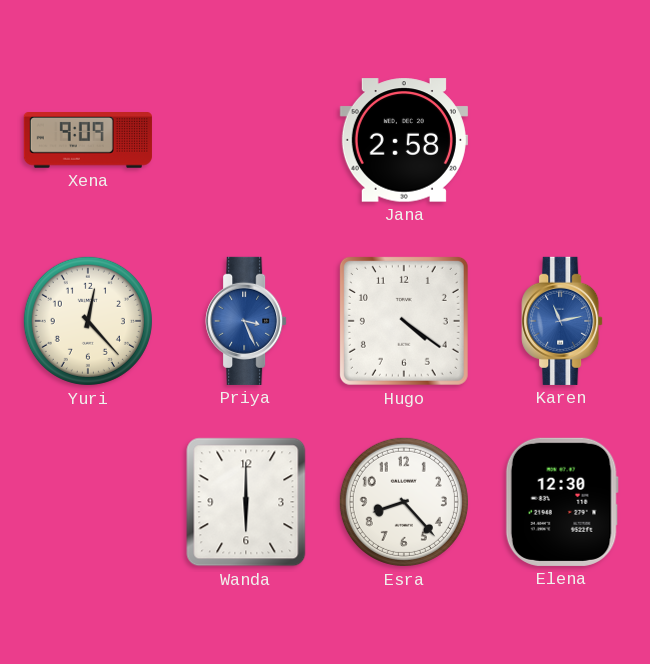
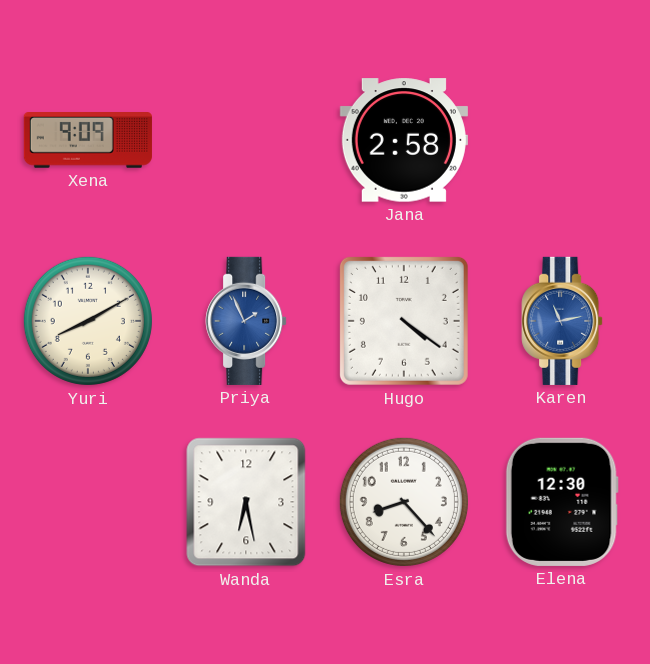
Yuri: 12:23 -> 8:10 (88, 321)
Priya: 3:26 -> 1:56 (246, 321)
Wanda: 6:00 -> 6:28 (246, 502)
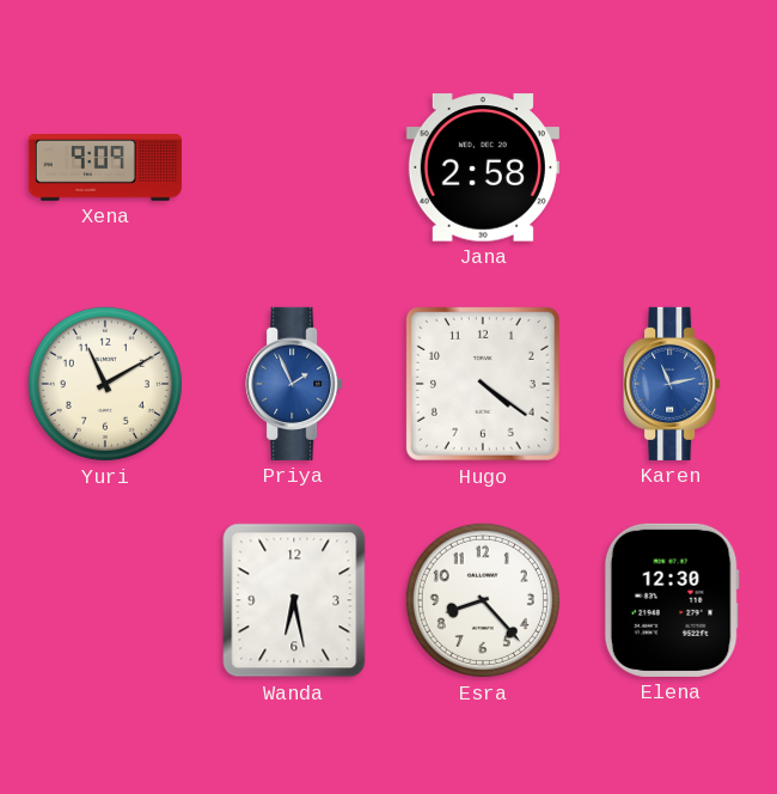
Yuri: 8:10 -> 11:10 (105, 384)
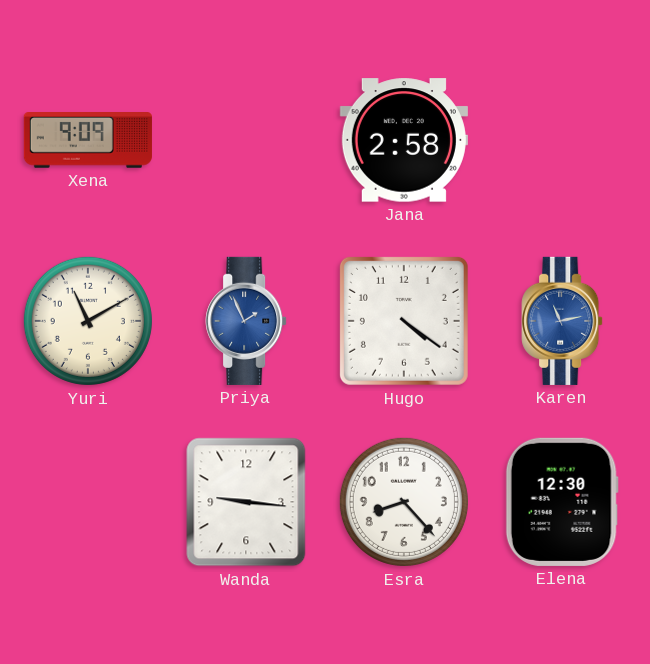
Wanda: 6:28 -> 9:16 (246, 502)
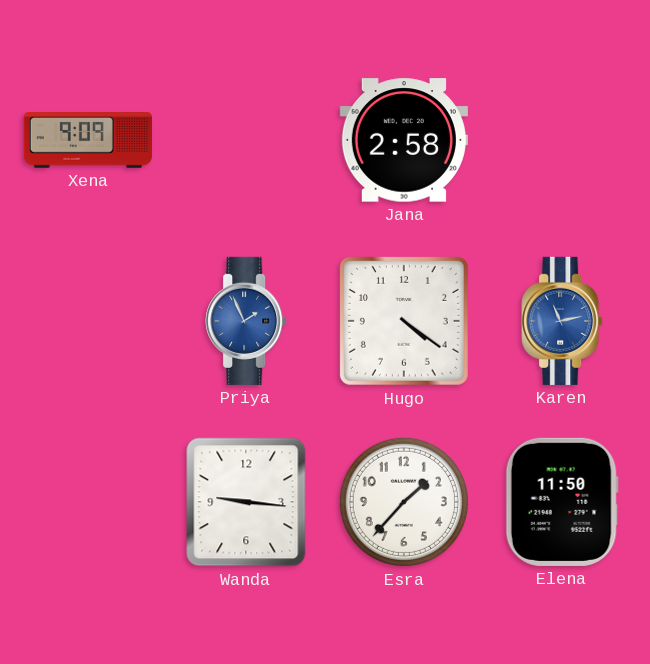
Yuri: 11:10 -> none (88, 321)
Esra: 8:23 -> 1:37 (404, 502)
Elena: 12:30 -> 11:50 (562, 502)
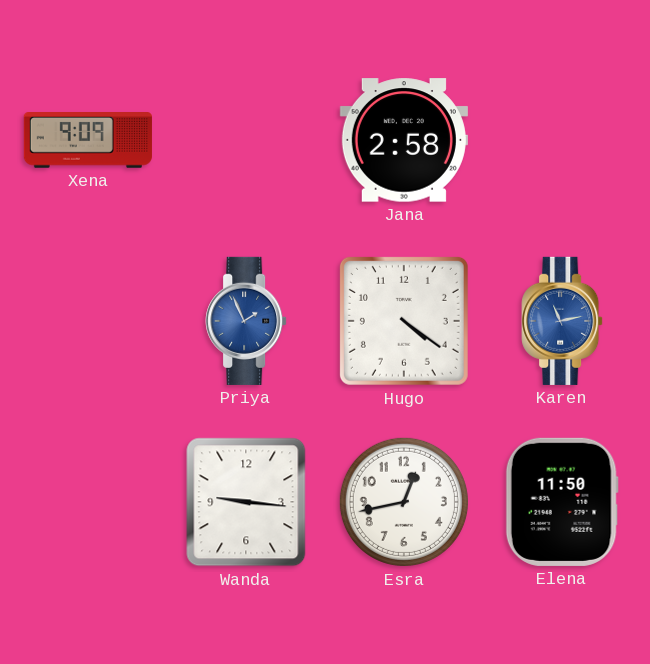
Esra: 1:37 -> 12:43 (404, 502)
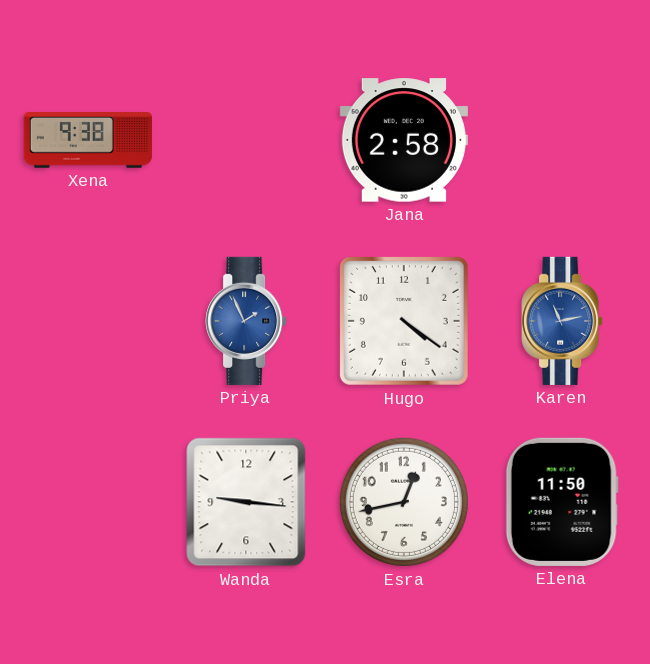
Xena: 9:09 -> 9:38 (88, 141)
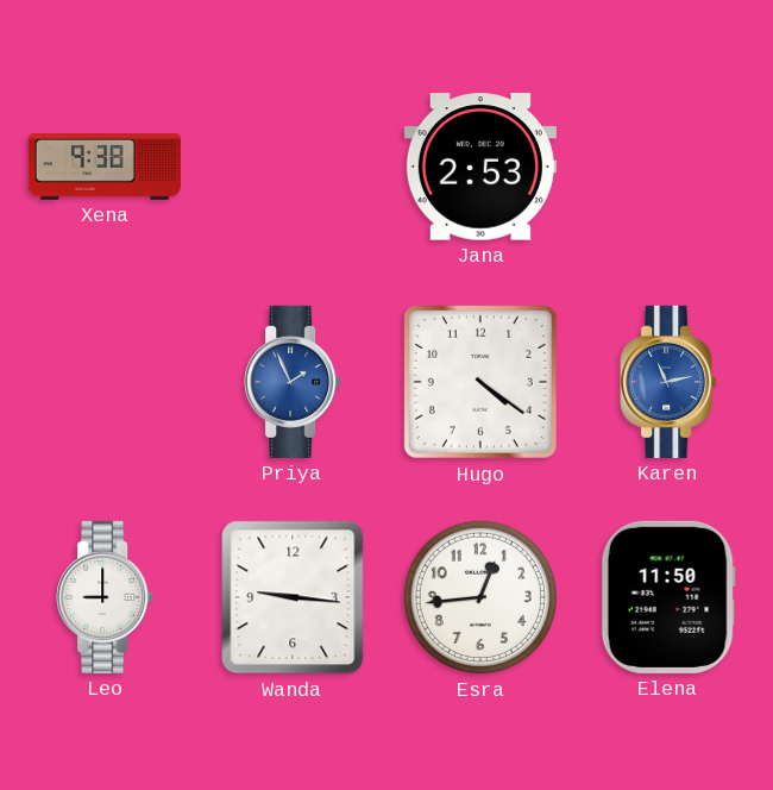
Jana: 2:58 -> 2:53 (480, 167)
Leo: none -> 9:00 (105, 597)
Esra: 12:43 -> 12:44 (480, 597)
